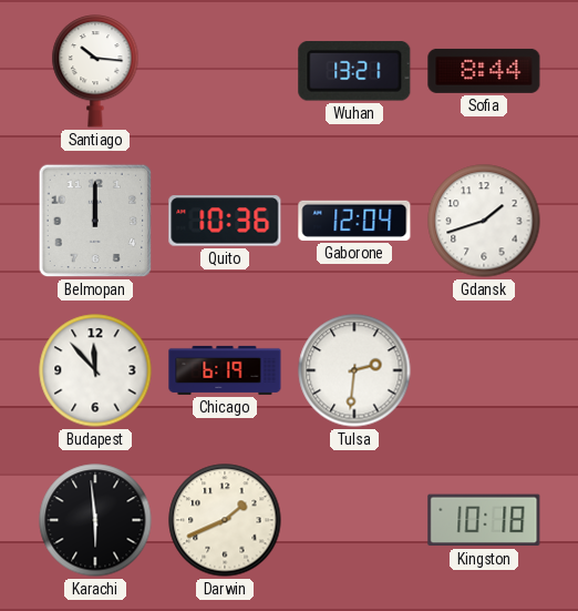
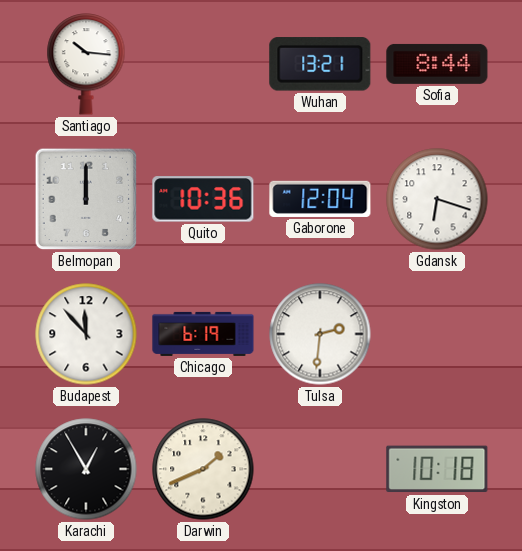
Gdansk: 1:42 -> 6:18 (437, 199)
Karachi: 5:59 -> 12:55 (86, 469)
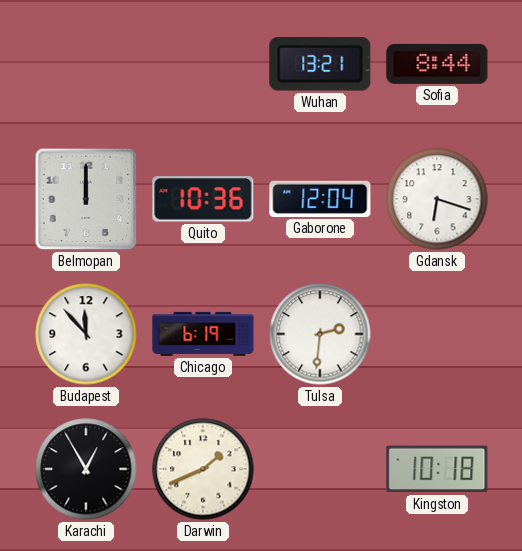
Santiago: 10:16 -> none (86, 64)
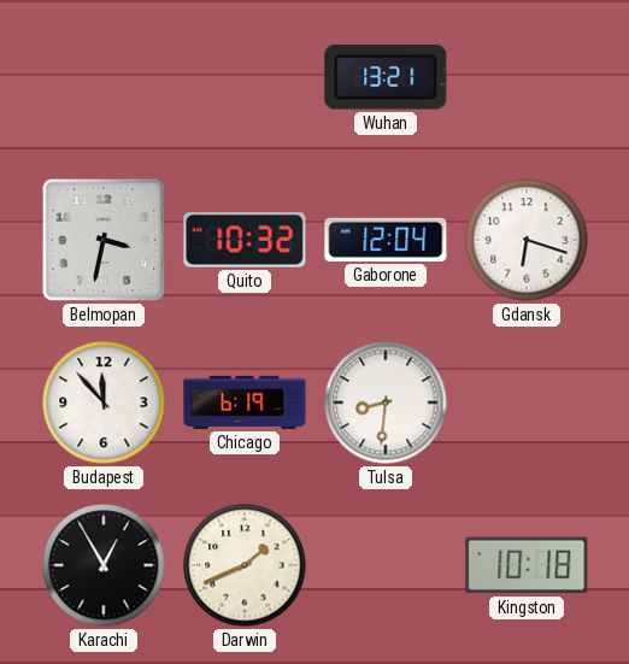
Sofia: 8:44 -> none (437, 64)
Belmopan: 12:00 -> 3:32 (104, 240)
Quito: 10:36 -> 10:32 (245, 240)
Tulsa: 2:31 -> 8:31 (386, 402)
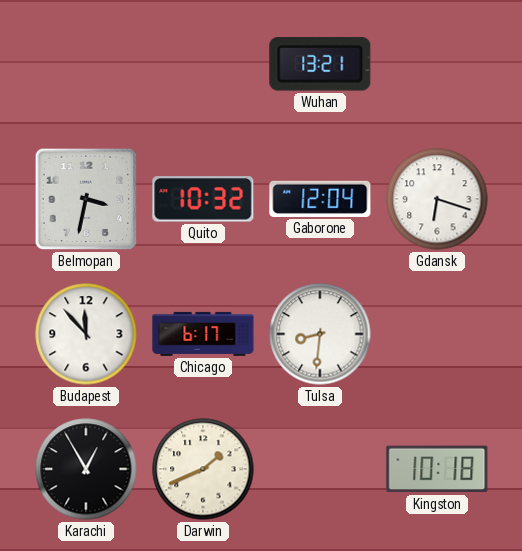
Chicago: 6:19 -> 6:17 (203, 334)
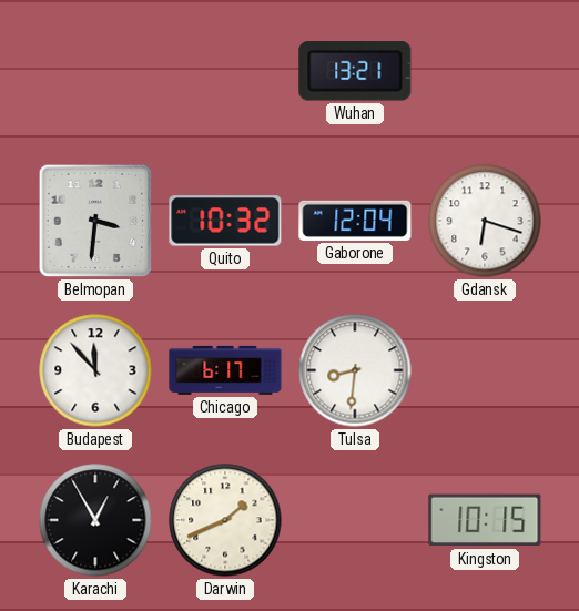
Belmopan: 3:32 -> 3:31 (95, 221)
Kingston: 10:18 -> 10:15 (485, 520)
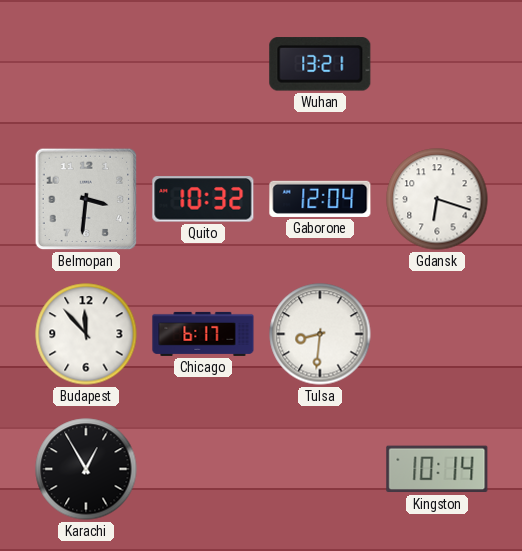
Darwin: 1:41 -> none (225, 520)
Kingston: 10:15 -> 10:14 (437, 469)
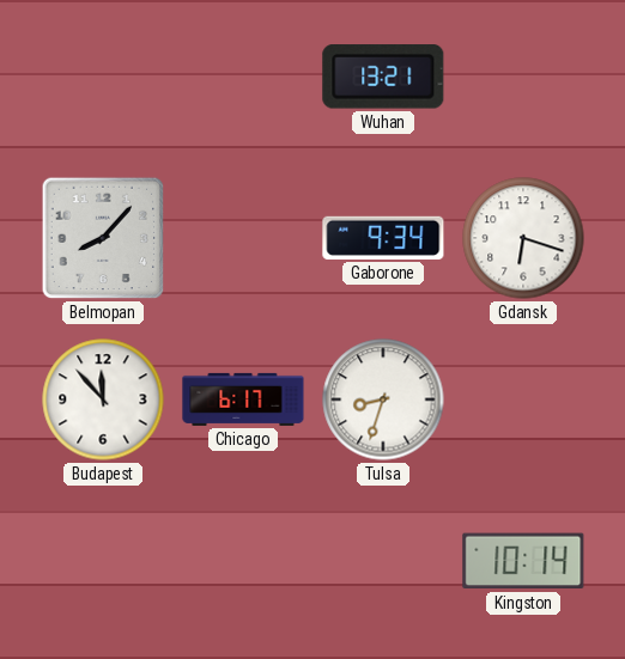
Belmopan: 3:31 -> 8:07 (103, 238)
Quito: 10:32 -> none (203, 199)
Gaborone: 12:04 -> 9:34 (383, 238)
Tulsa: 8:31 -> 8:33 (383, 399)
Karachi: 12:55 -> none (86, 469)
